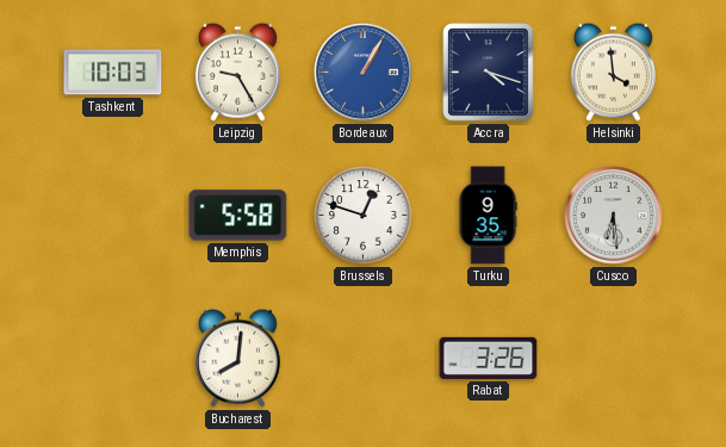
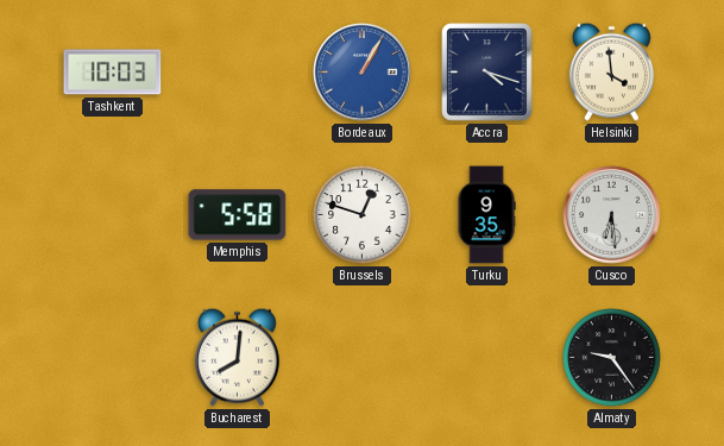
Leipzig: 9:25 -> none (237, 72)
Rabat: 3:26 -> none (489, 358)
Almaty: none -> 9:24 (612, 358)
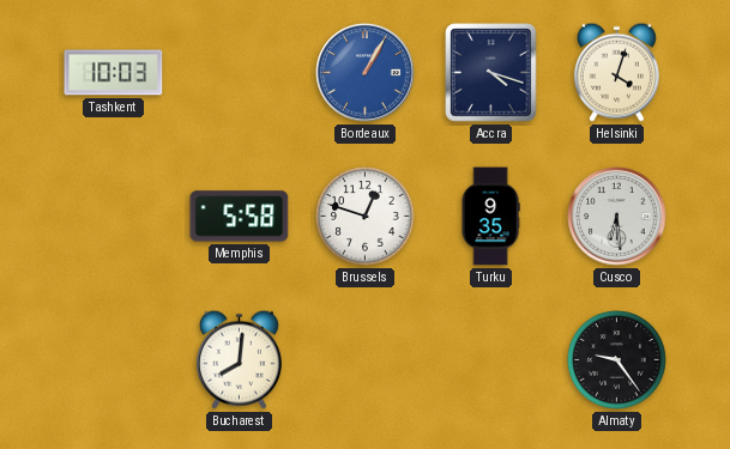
Helsinki: 3:59 -> 4:03 (616, 72)
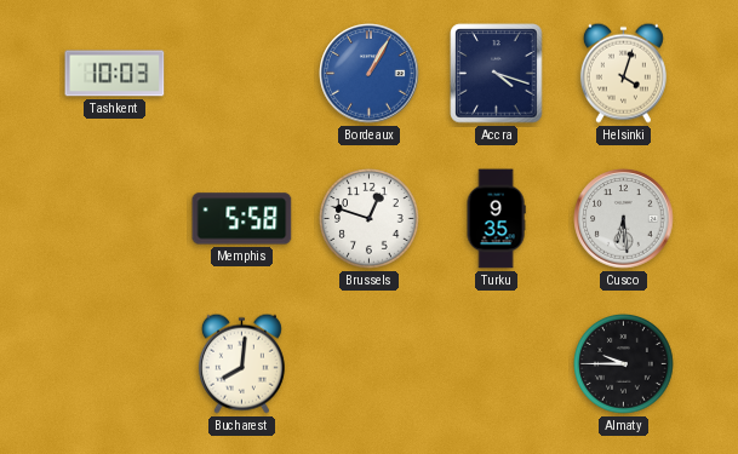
Almaty: 9:24 -> 9:45 (624, 364)
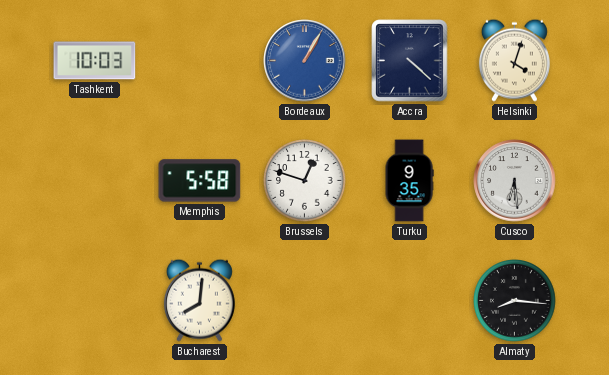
Accra: 4:18 -> 4:22 (410, 61)
Almaty: 9:45 -> 8:16 (515, 301)
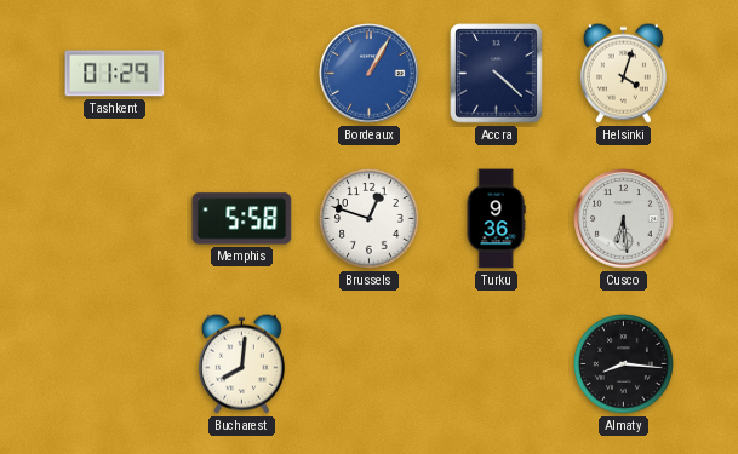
Tashkent: 10:03 -> 01:29 (115, 74)
Turku: 9:35 -> 9:36 (496, 219)
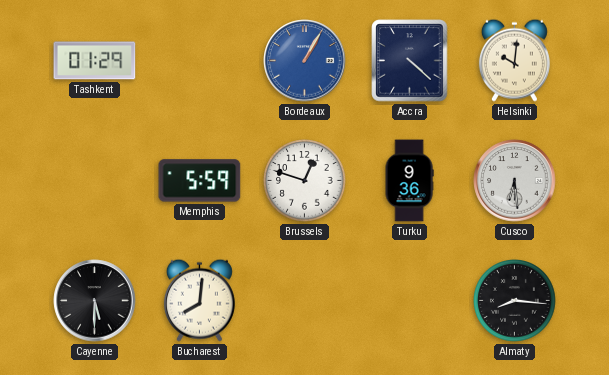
Helsinki: 4:03 -> 10:01 (514, 60)
Memphis: 5:58 -> 5:59 (200, 181)
Cayenne: none -> 5:30 (95, 301)
